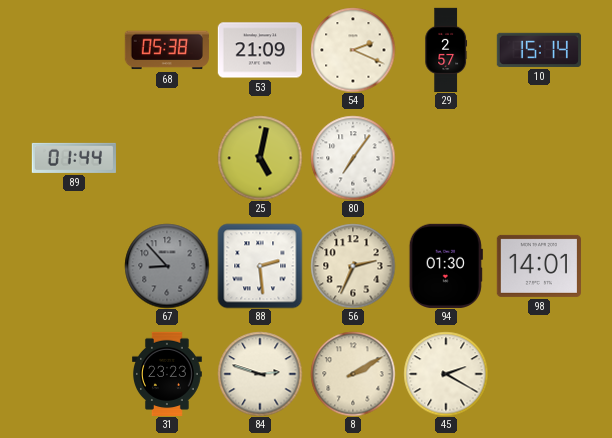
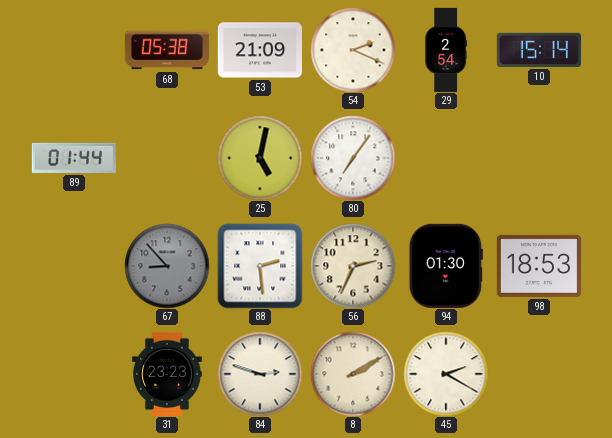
29: 2:57 -> 2:54 (446, 50)
98: 14:01 -> 18:53 (539, 266)
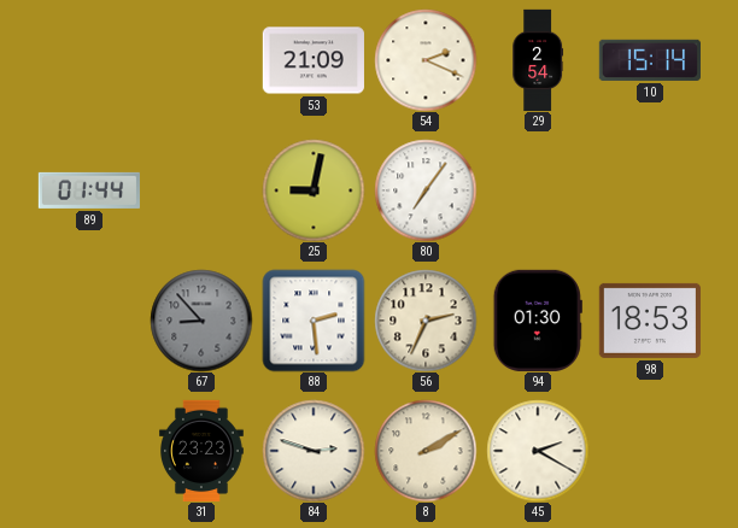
68: 05:38 -> none (167, 50)
25: 5:02 -> 9:02 (314, 190)
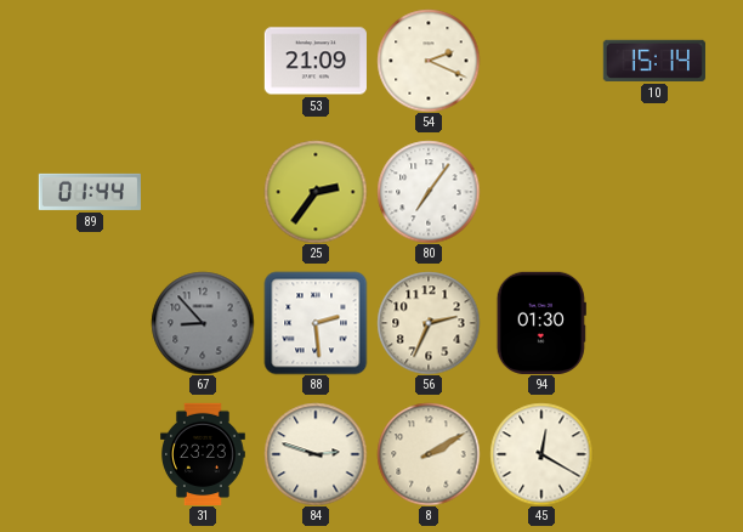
29: 2:54 -> none (538, 60)
25: 9:02 -> 2:36 (316, 192)
98: 18:53 -> none (650, 321)
45: 2:20 -> 12:20 (541, 454)
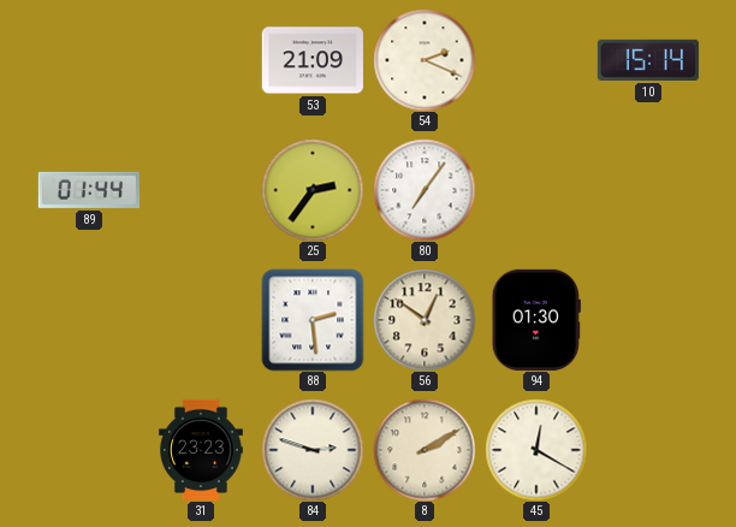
67: 8:53 -> none (203, 323)
56: 2:34 -> 12:51 (425, 320)
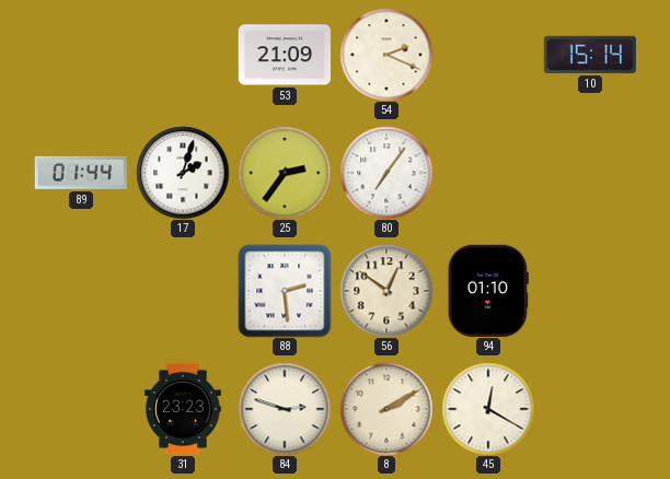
17: none -> 2:03 (183, 173)
94: 01:30 -> 01:10 (488, 291)
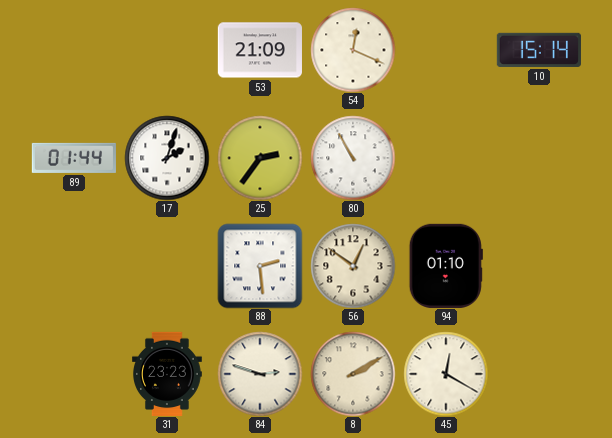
54: 2:19 -> 12:19 (353, 50)
80: 7:06 -> 10:55 (353, 158)
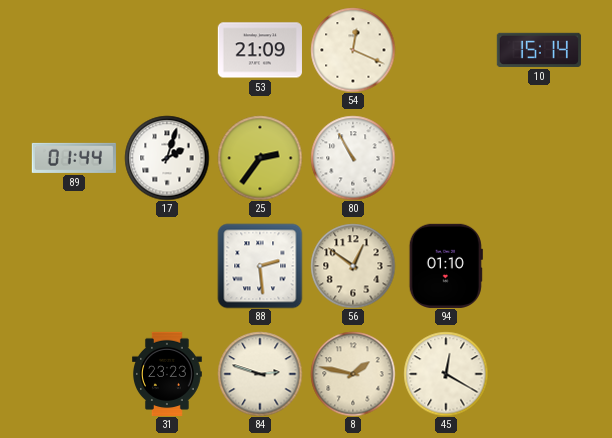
8: 2:10 -> 1:47 (353, 374)
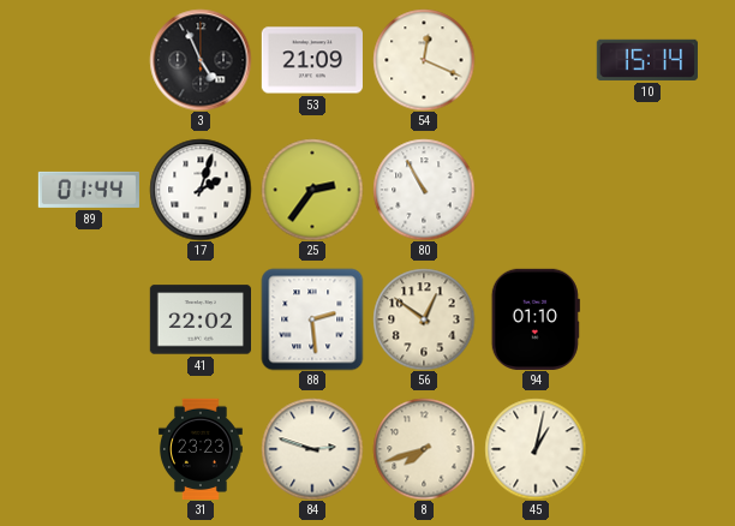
3: none -> 4:56 (201, 60)
41: none -> 22:02 (199, 319)
8: 1:47 -> 7:42 (424, 449)
45: 12:20 -> 1:02 (536, 449)
